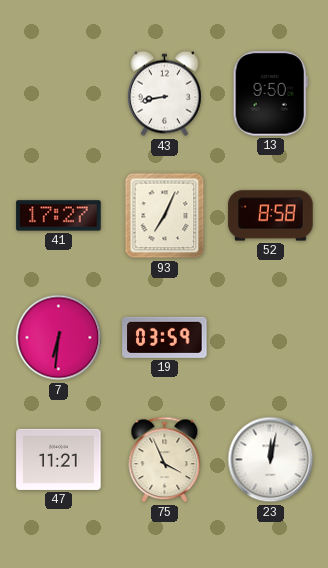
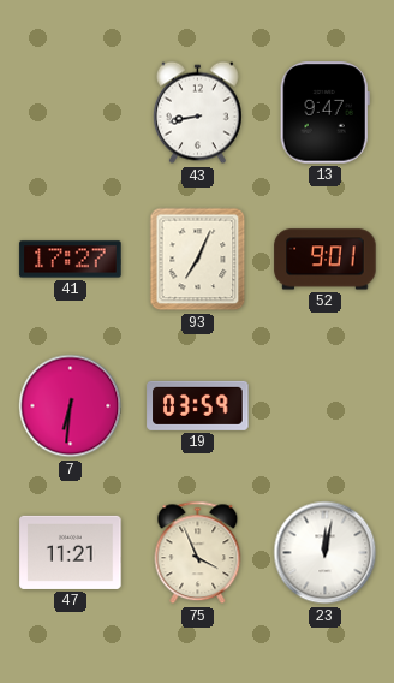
13: 9:50 -> 9:47 (324, 113)
52: 8:58 -> 9:01 (326, 260)
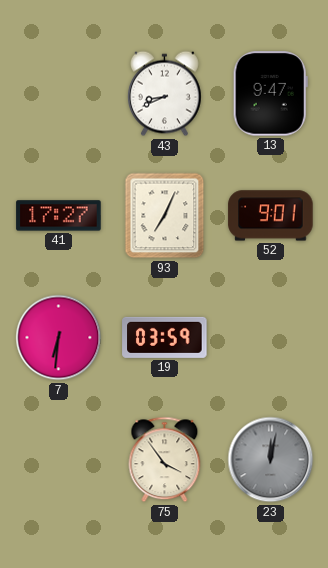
43: 8:43 -> 8:41 (164, 94)
47: 11:21 -> none (71, 552)
75: 3:56 -> 3:54 (165, 460)
23 dial: white -> grey (271, 460)
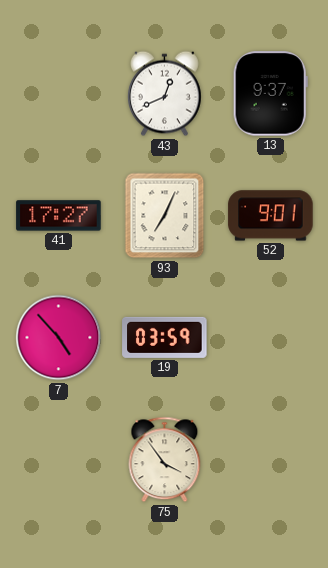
43: 8:41 -> 12:41 (164, 94)
13: 9:47 -> 9:37 (270, 94)
7: 6:31 -> 4:53 (59, 338)
23: 12:02 -> none (271, 460)
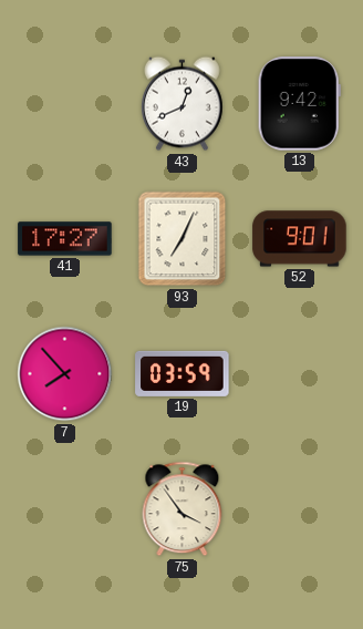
13: 9:37 -> 9:42 (299, 104)
7: 4:53 -> 7:53 (65, 374)
